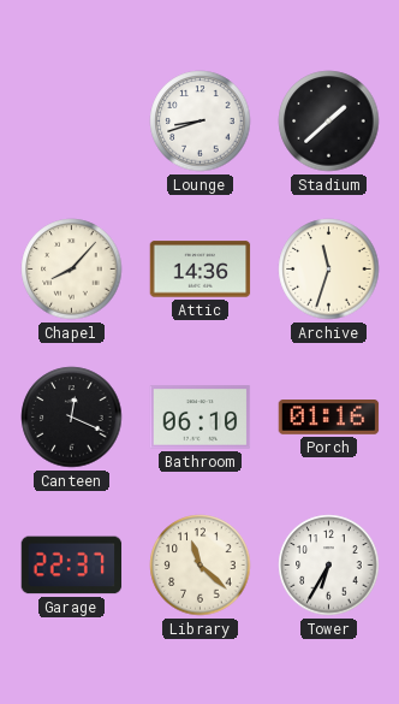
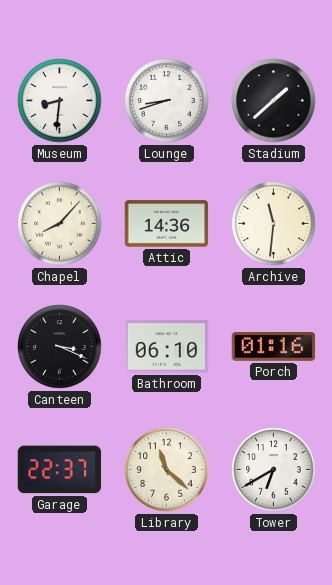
Museum: none -> 8:31 (60, 101)
Archive: 11:33 -> 11:31 (274, 224)
Canteen: 12:19 -> 3:19 (60, 347)
Tower: 6:35 -> 6:40 (274, 470)
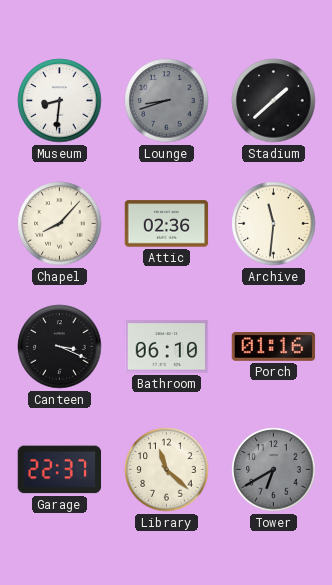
Lounge dial: white -> grey (167, 101)
Attic: 14:36 -> 02:36 (167, 224)
Tower dial: white -> grey (274, 470)
